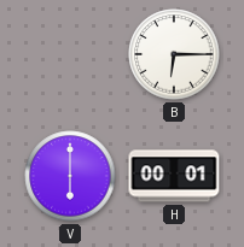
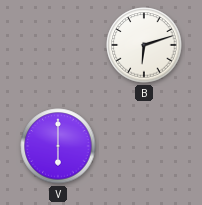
B: 6:15 -> 6:12 (144, 45)
H: 00:01 -> none (174, 176)
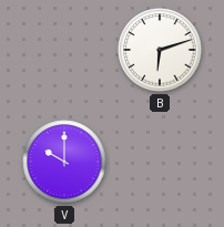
V: 6:00 -> 10:00 (64, 162)
